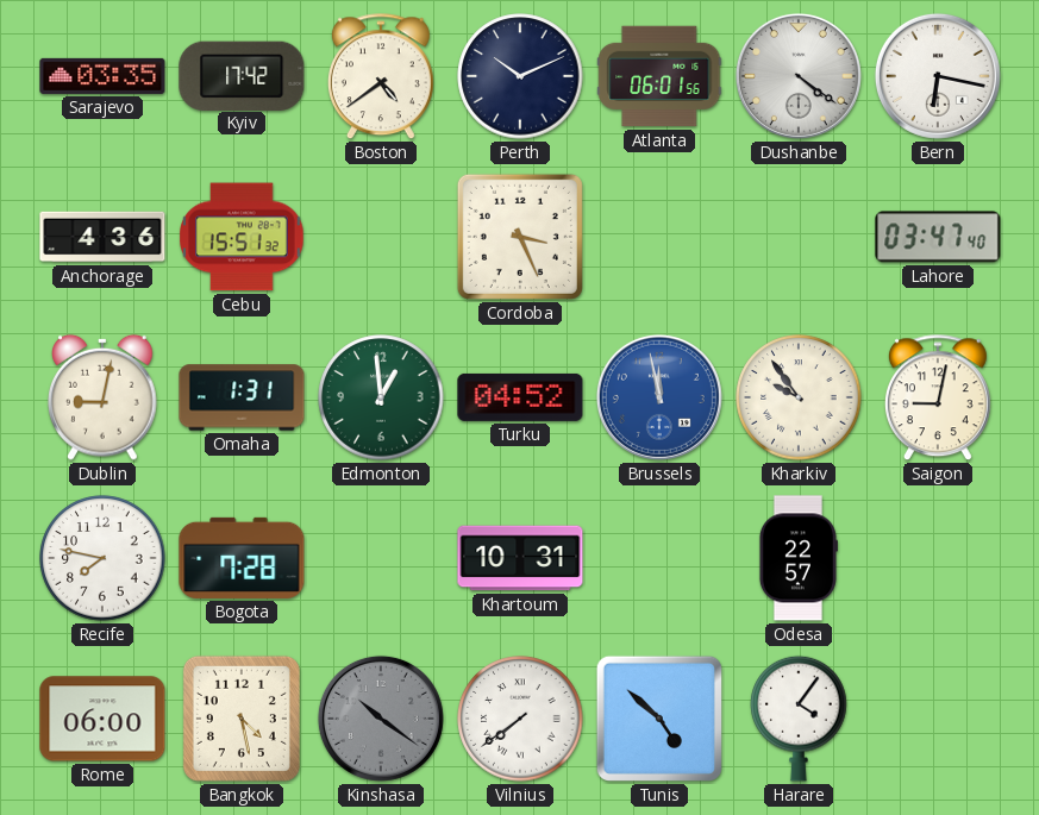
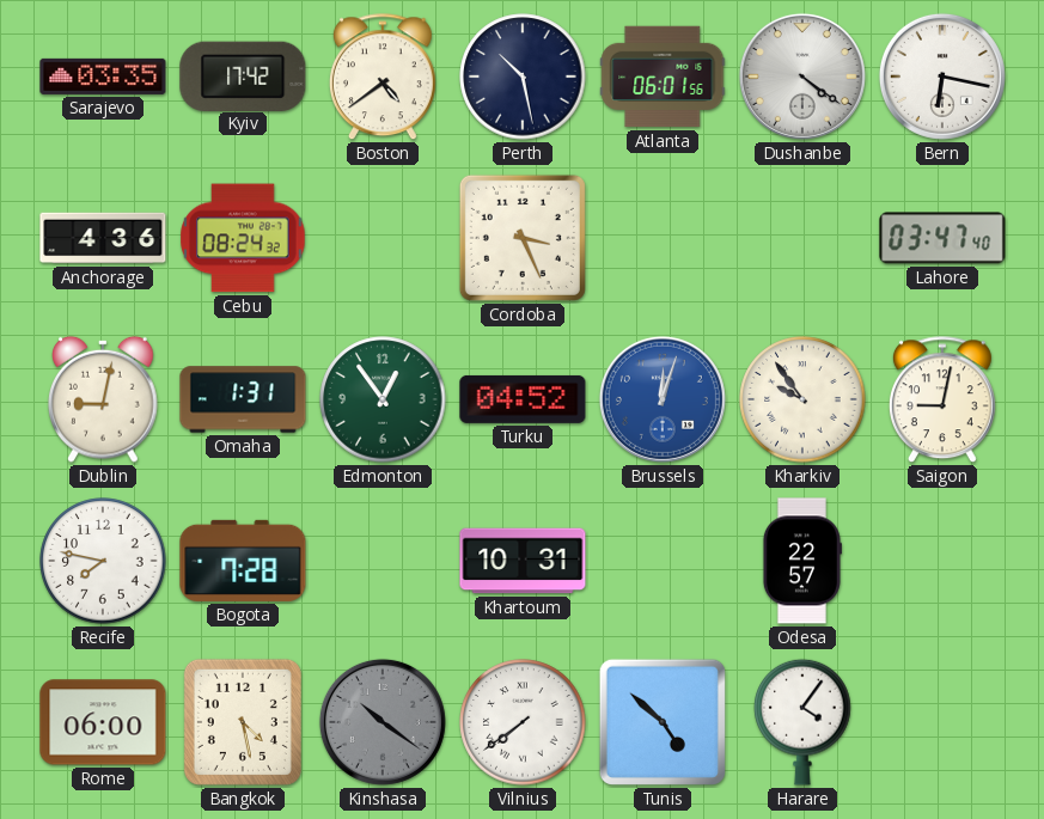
Perth: 10:11 -> 10:28 (523, 77)
Cebu: 15:51 -> 08:24 (243, 238)
Edmonton: 12:59 -> 12:54 (383, 399)
Brussels: 11:58 -> 12:03 (663, 399)
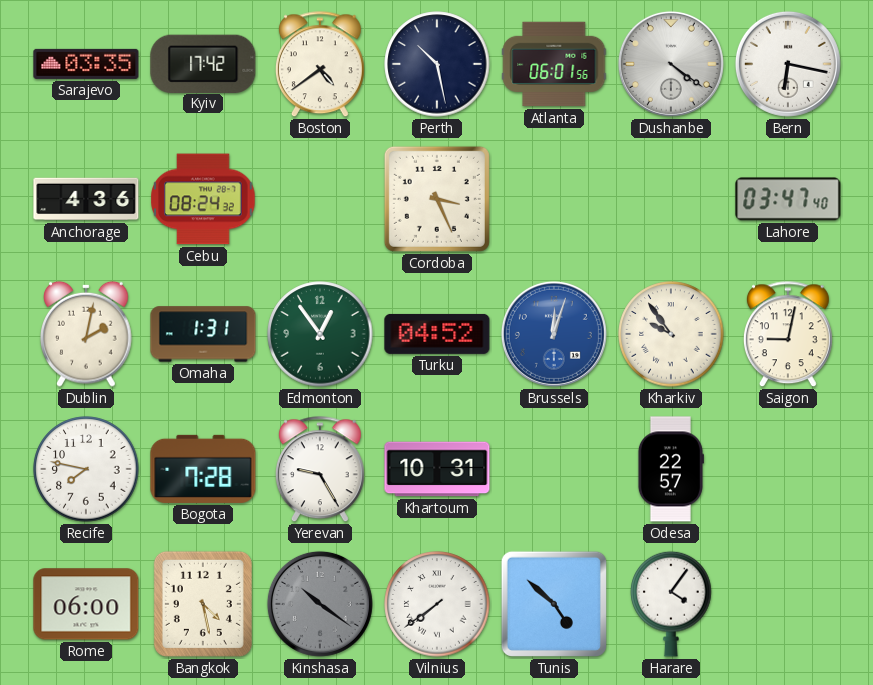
Dublin: 9:02 -> 2:02 (86, 334)
Yerevan: none -> 9:25 (320, 470)
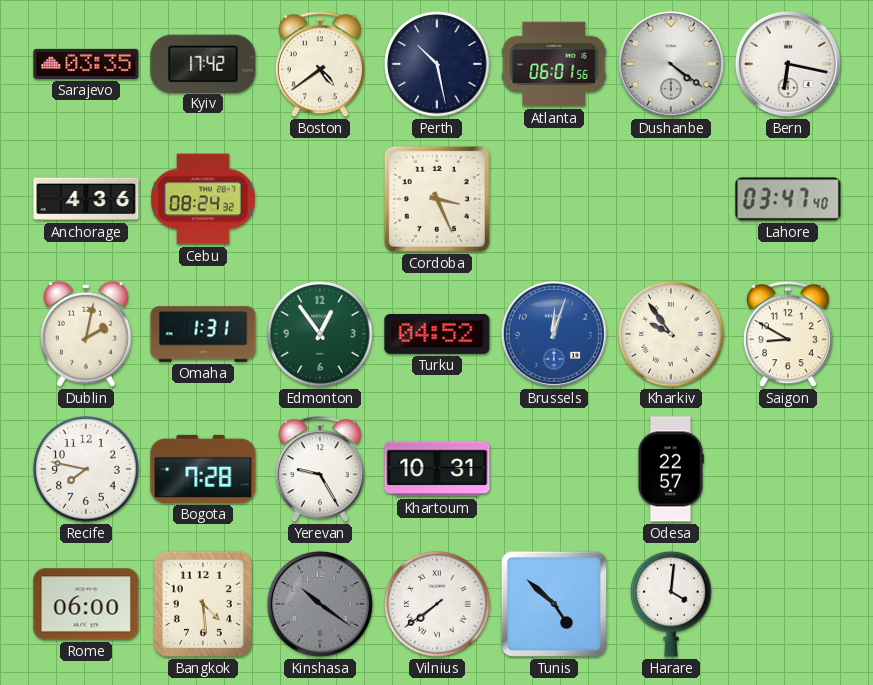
Saigon: 9:02 -> 8:50 (788, 335)
Bangkok: 4:28 -> 4:29 (203, 604)
Harare: 4:06 -> 4:01 (671, 604)
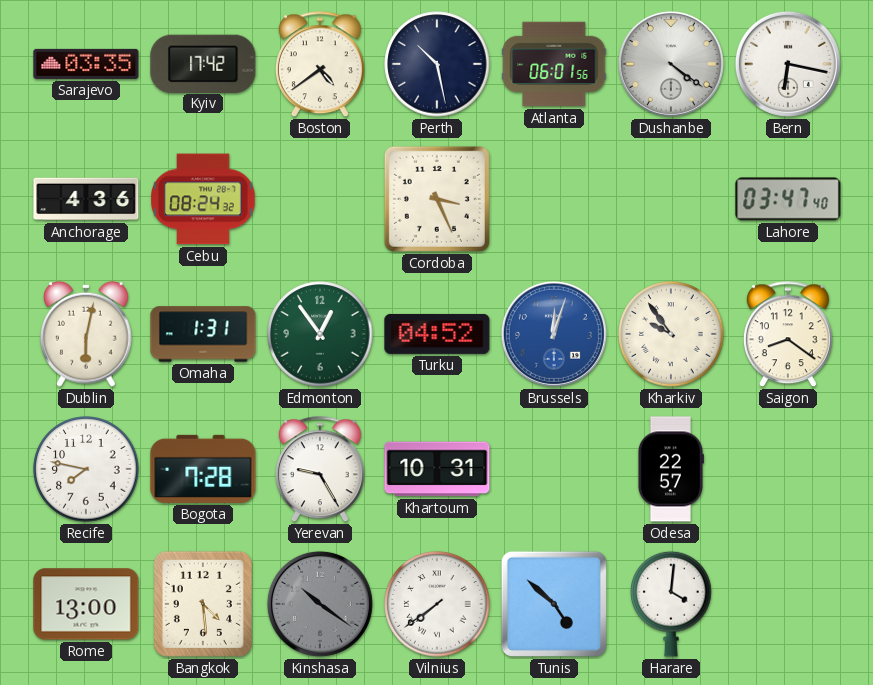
Dublin: 2:02 -> 6:02 (86, 334)
Saigon: 8:50 -> 8:21 (788, 335)
Rome: 06:00 -> 13:00 (86, 604)
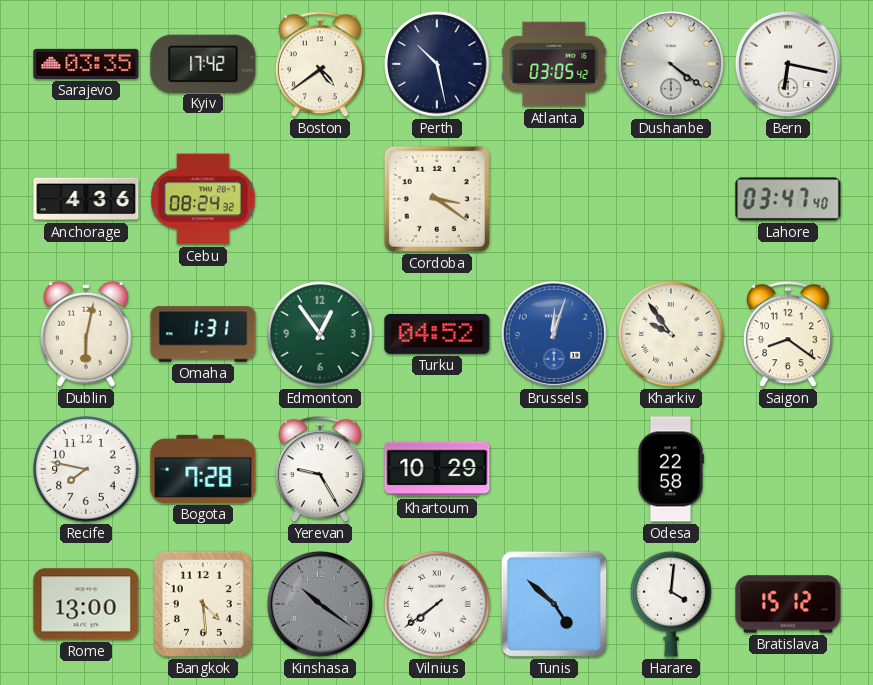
Atlanta: 06:01 -> 03:05 (554, 64)
Cordoba: 3:26 -> 3:21 (437, 199)
Khartoum: 10:31 -> 10:29 (437, 469)
Odesa: 22:57 -> 22:58 (670, 469)
Bratislava: none -> 15:12 (788, 604)
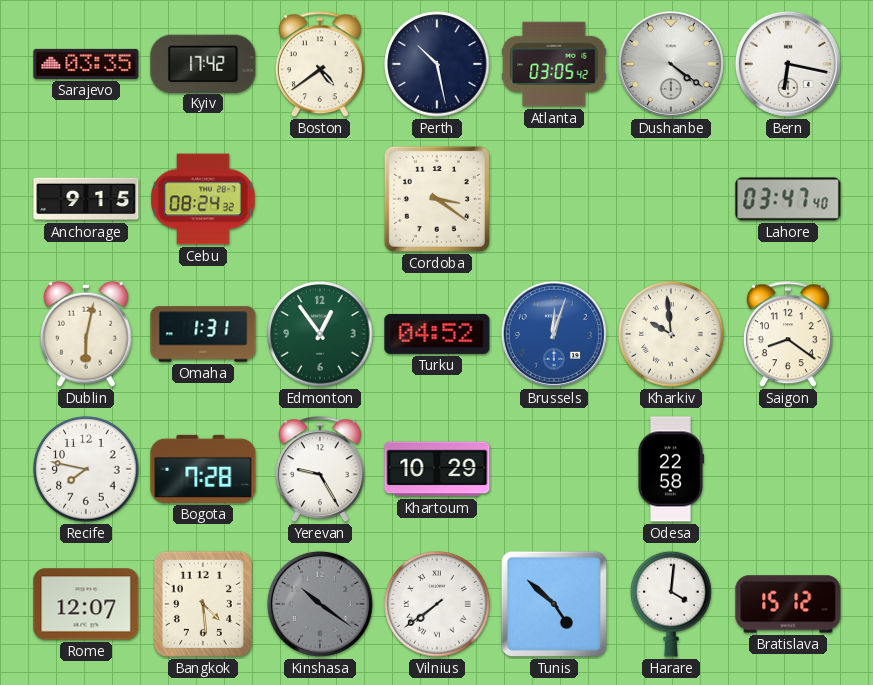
Anchorage: 4:36 -> 9:15 (86, 199)
Kharkiv: 9:54 -> 9:59 (671, 334)
Rome: 13:00 -> 12:07 (86, 604)
